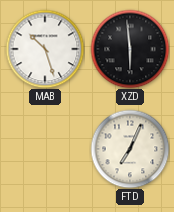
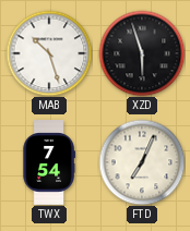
XZD: 5:59 -> 5:57 (142, 53)
TWX: none -> 7:54 (49, 162)
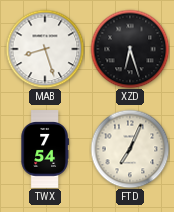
MAB: 10:27 -> 8:27 (45, 49)
XZD: 5:57 -> 6:27 (130, 49)
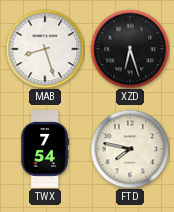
FTD: 7:04 -> 7:47 (130, 149)
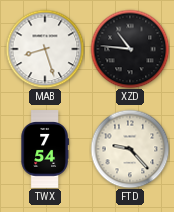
XZD: 6:27 -> 10:46 (130, 49)
FTD: 7:47 -> 9:23 (130, 149)
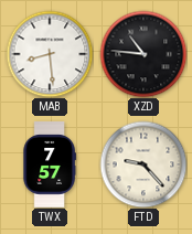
MAB: 8:27 -> 8:29 (50, 54)
TWX: 7:54 -> 7:57 (50, 164)
